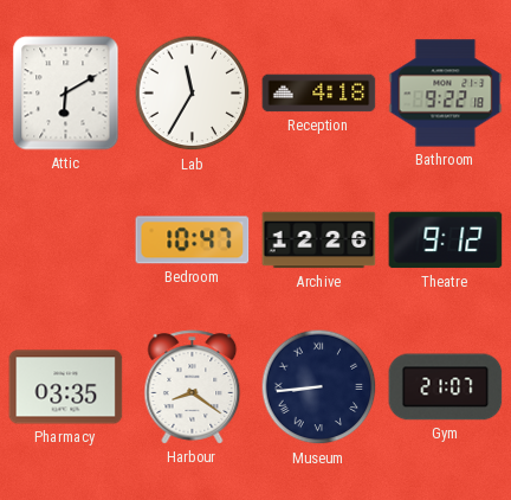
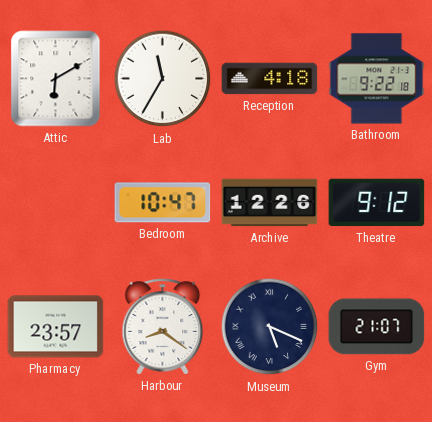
Pharmacy: 03:35 -> 23:57 (56, 327)
Museum: 8:44 -> 5:19 (270, 327)
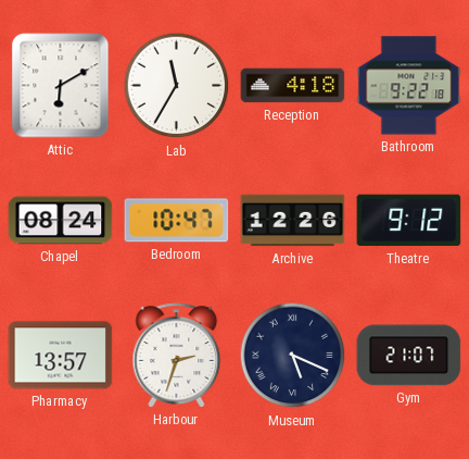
Chapel: none -> 08:24 (61, 221)
Pharmacy: 23:57 -> 13:57 (61, 356)
Harbour: 8:21 -> 2:33 (177, 356)
